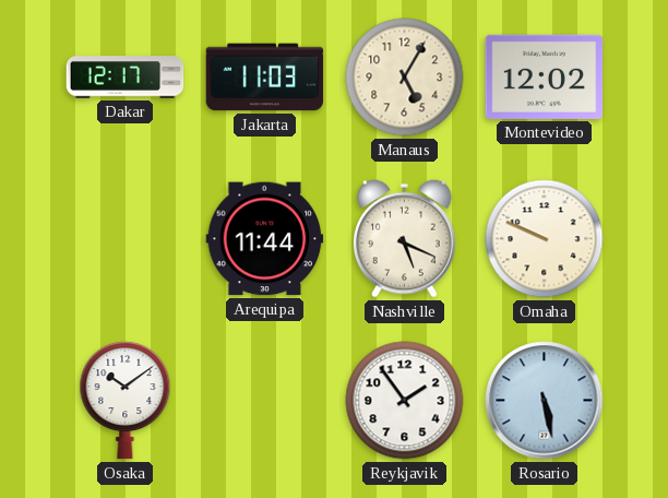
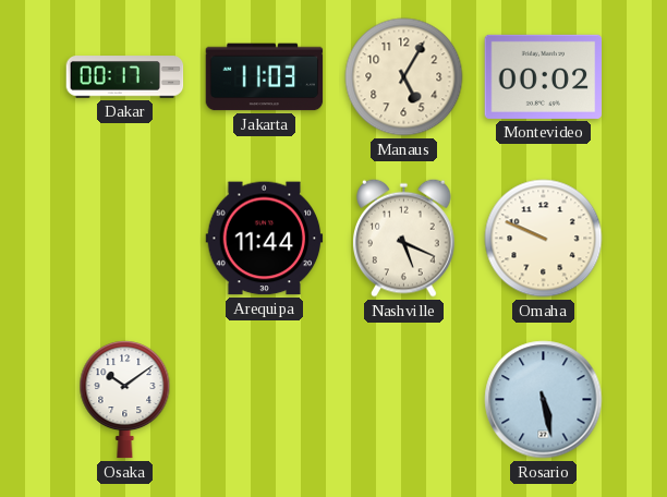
Dakar: 12:17 -> 00:17 (125, 77)
Montevideo: 12:02 -> 00:02 (544, 76)
Reykjavik: 1:54 -> none (405, 401)
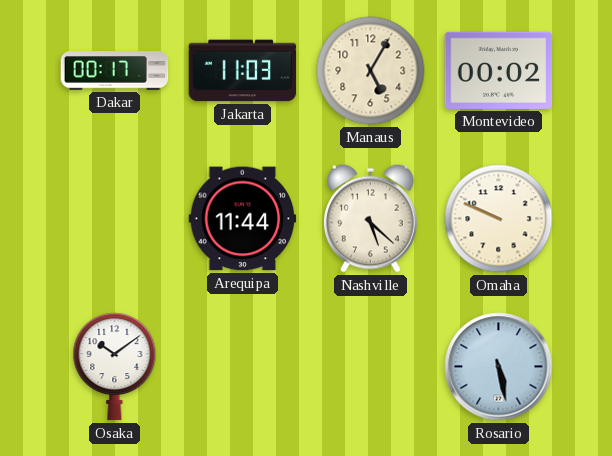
Nashville: 5:19 -> 5:22 (371, 218)
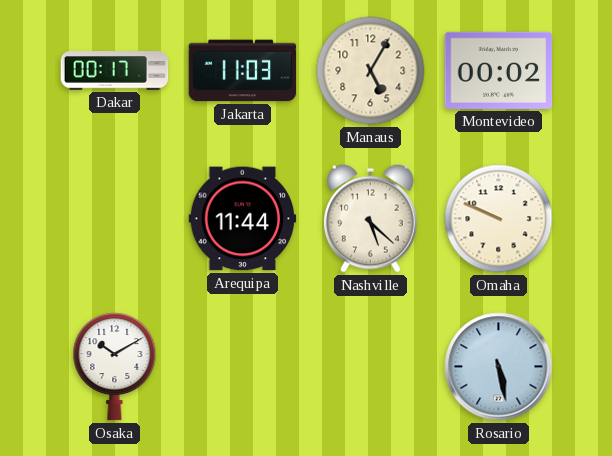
Osaka: 10:09 -> 10:10 (115, 367)
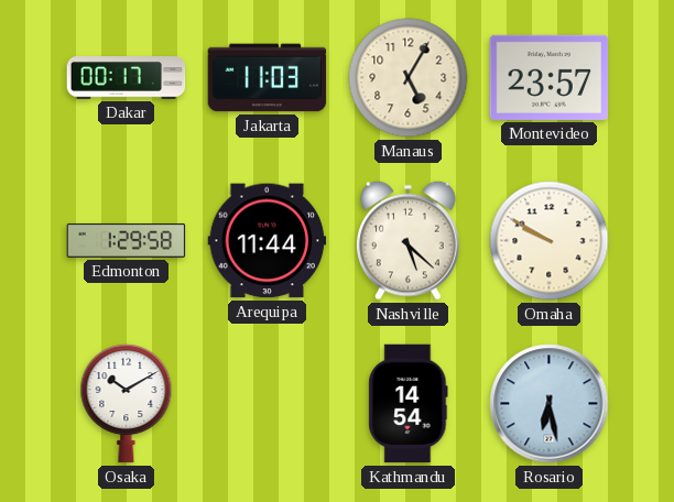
Montevideo: 00:02 -> 23:57 (550, 77)
Edmonton: none -> 1:29 (127, 240)
Omaha: 9:49 -> 9:50 (550, 241)
Kathmandu: none -> 14:54 (409, 404)
Rosario: 5:28 -> 6:28 (550, 404)
